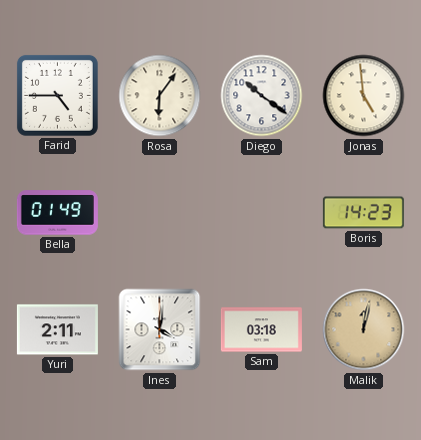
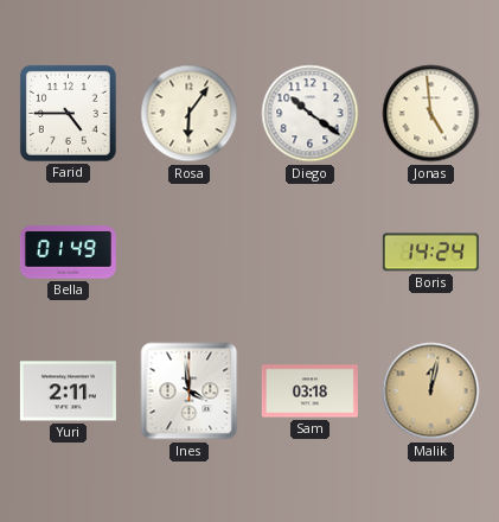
Boris: 14:23 -> 14:24 (430, 253)
Ines: 4:01 -> 3:59 (190, 391)
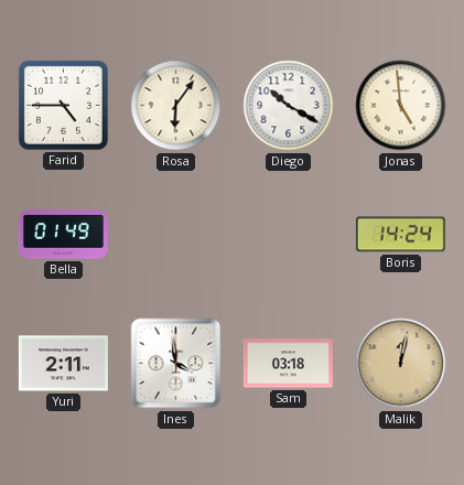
Diego: 10:21 -> 10:20 (289, 106)
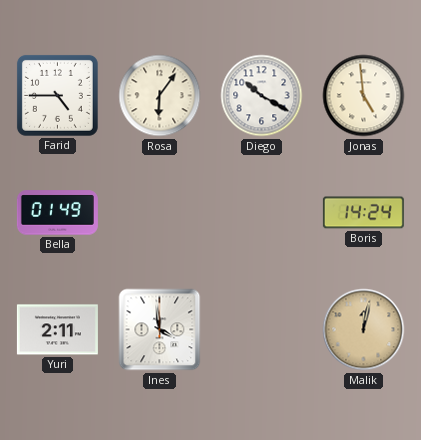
Sam: 03:18 -> none (288, 364)
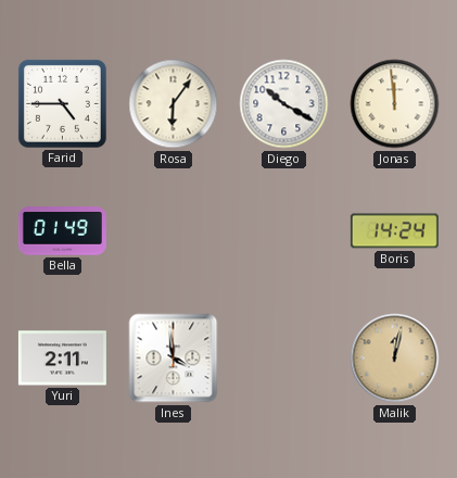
Jonas: 4:59 -> 11:59 (395, 104)
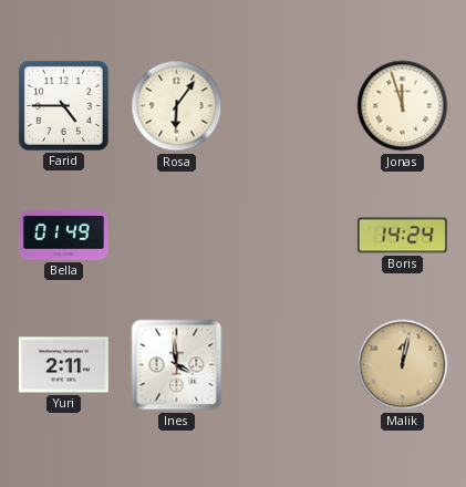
Diego: 10:20 -> none (284, 104)
Jonas: 11:59 -> 11:57 (403, 106)
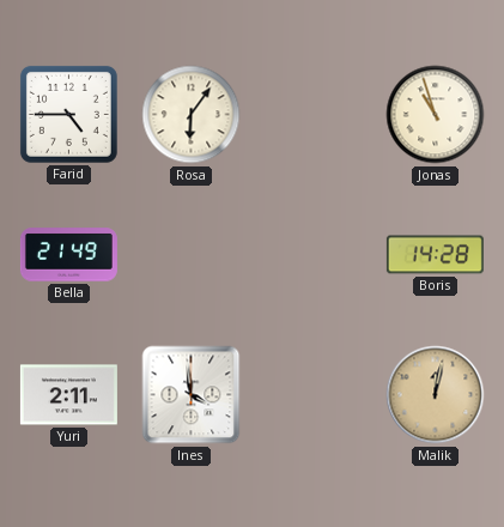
Jonas: 11:57 -> 10:57 (436, 115)
Bella: 01:49 -> 21:49 (68, 255)
Boris: 14:24 -> 14:28 (435, 255)
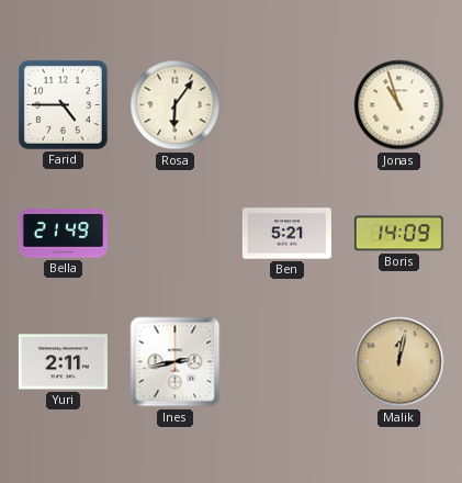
Ben: none -> 5:21 (286, 234)
Boris: 14:28 -> 14:09 (398, 234)
Ines: 3:59 -> 2:43 (176, 362)
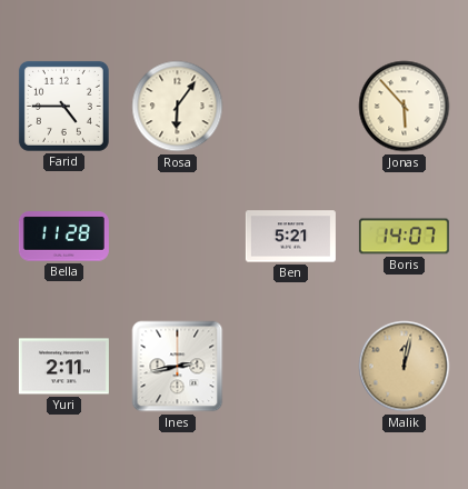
Jonas: 10:57 -> 5:53 (405, 107)
Bella: 21:49 -> 11:28 (63, 237)
Boris: 14:09 -> 14:07 (404, 237)
